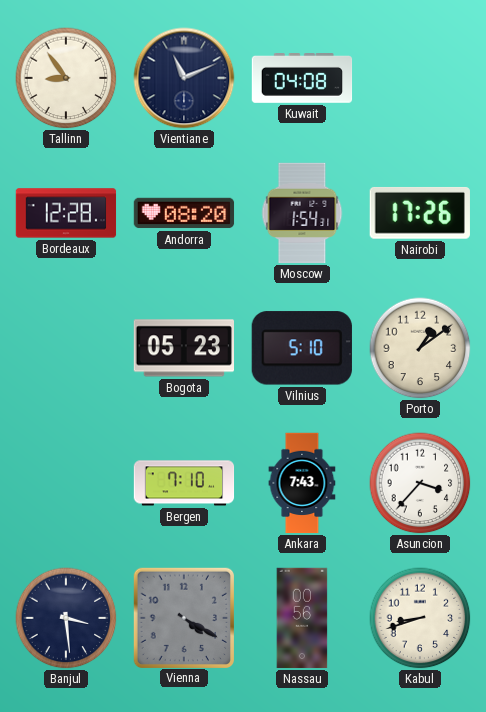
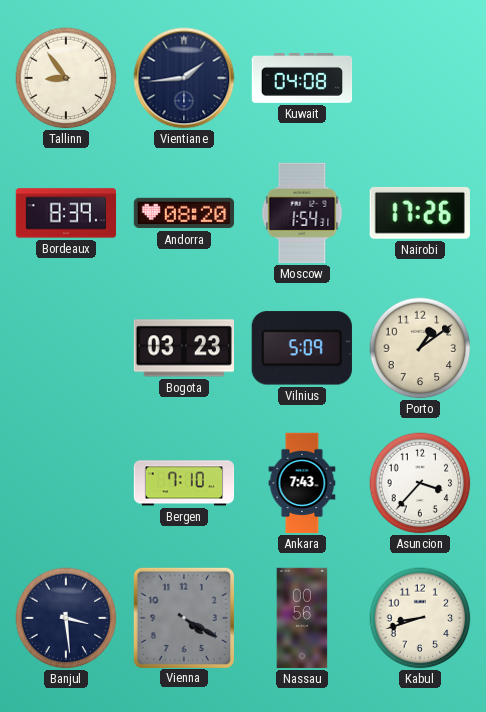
Vientiane: 11:11 -> 1:44 (184, 78)
Bordeaux: 12:28 -> 8:39 (66, 213)
Bogota: 05:23 -> 03:23 (183, 348)
Vilnius: 5:10 -> 5:09 (302, 348)
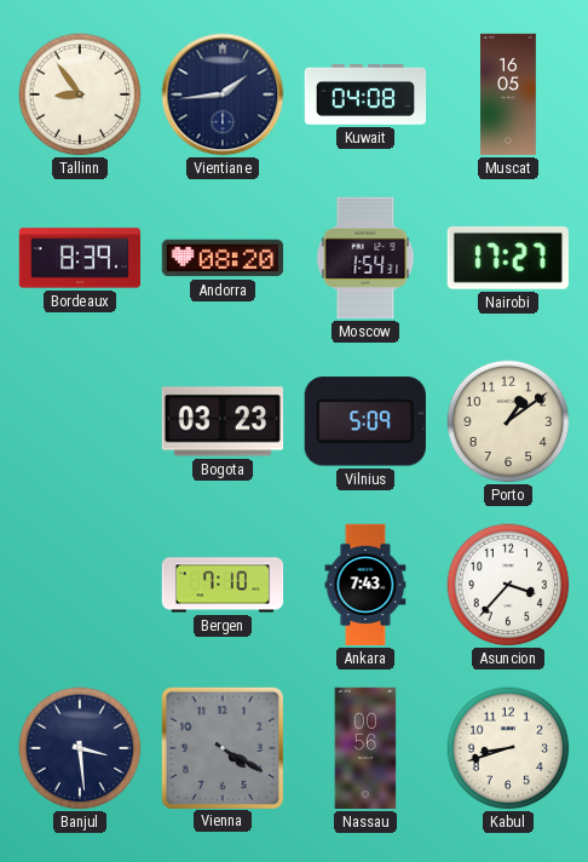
Muscat: none -> 16:05 (509, 94)
Nairobi: 17:26 -> 17:27 (508, 258)
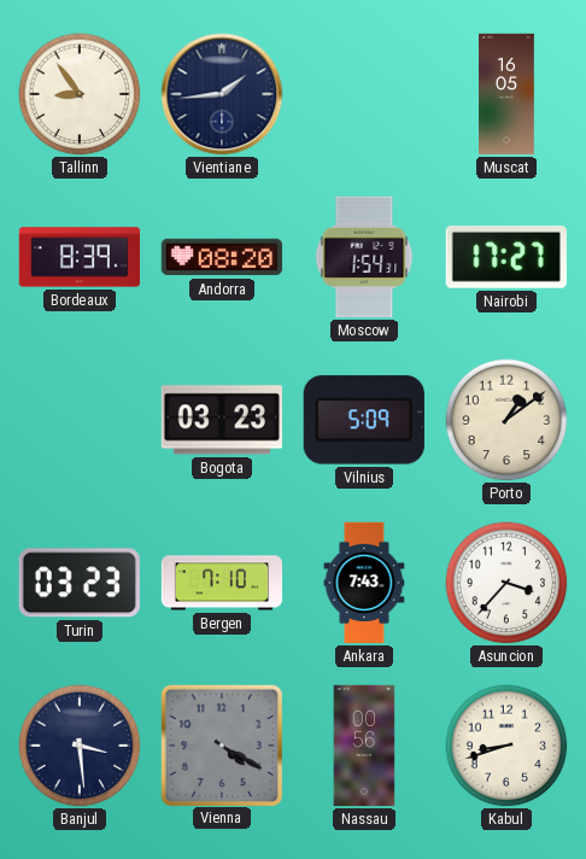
Kuwait: 04:08 -> none (365, 96)
Turin: none -> 03:23 (80, 583)
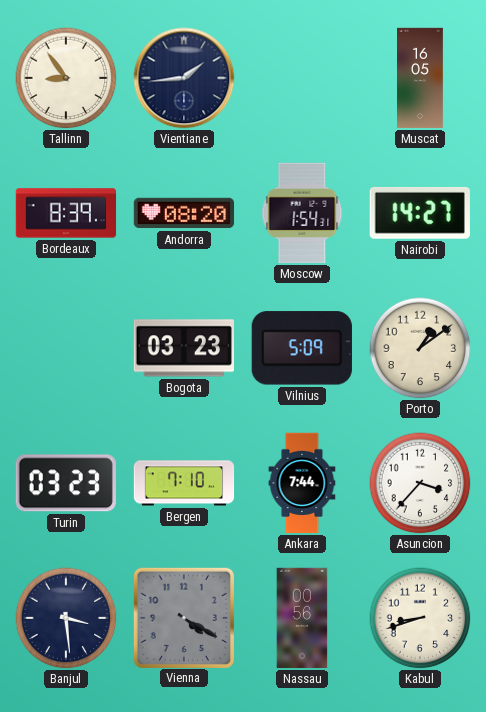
Nairobi: 17:27 -> 14:27 (420, 213)
Ankara: 7:43 -> 7:44 (302, 483)
